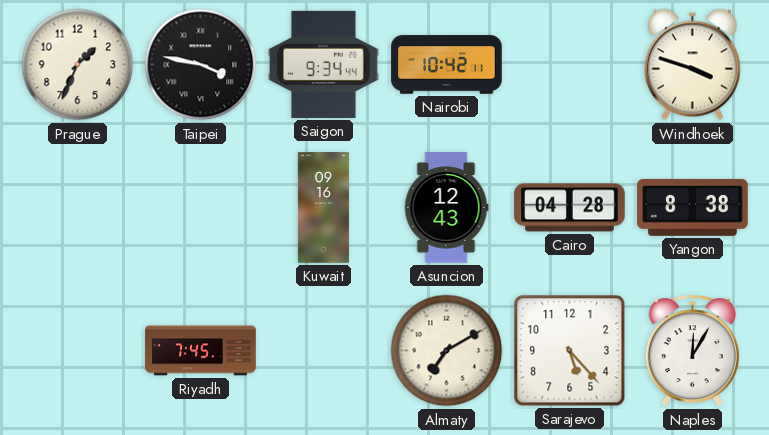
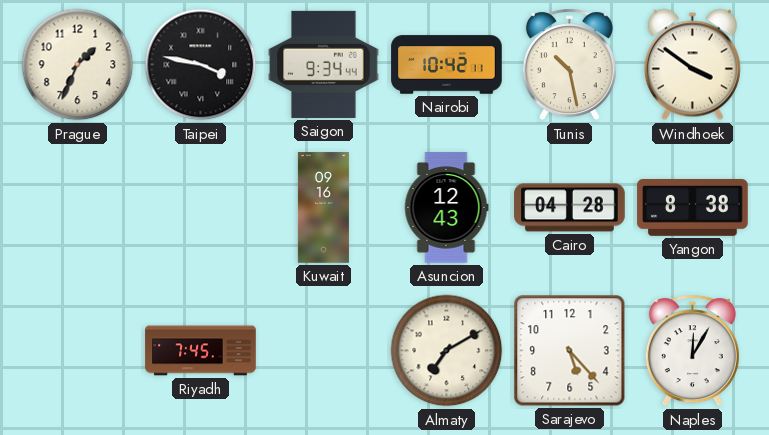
Tunis: none -> 10:28 (569, 65)
Windhoek: 3:48 -> 3:51 (692, 65)
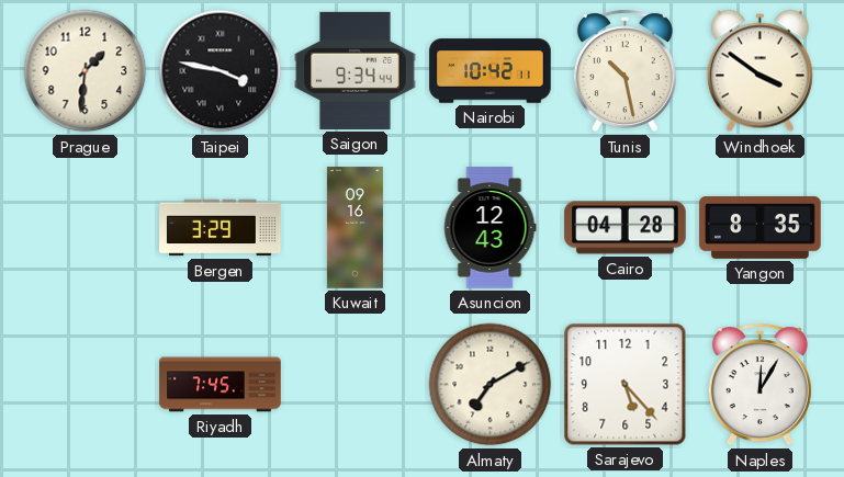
Prague: 1:34 -> 1:31 (86, 71)
Bergen: none -> 3:29 (221, 228)
Yangon: 8:38 -> 8:35 (761, 228)
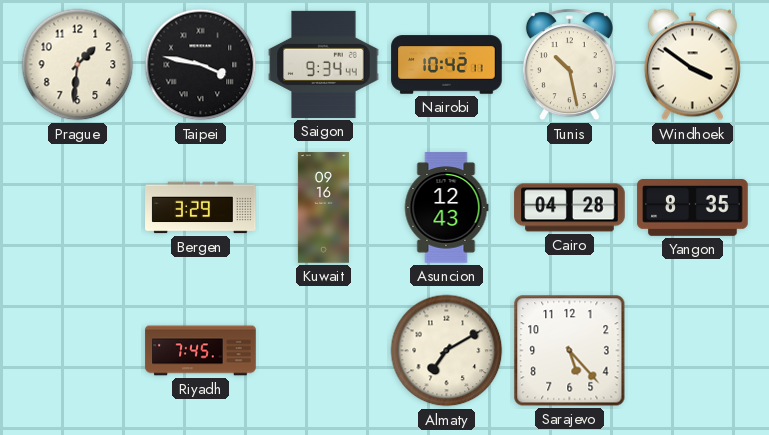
Naples: 12:05 -> none (759, 385)
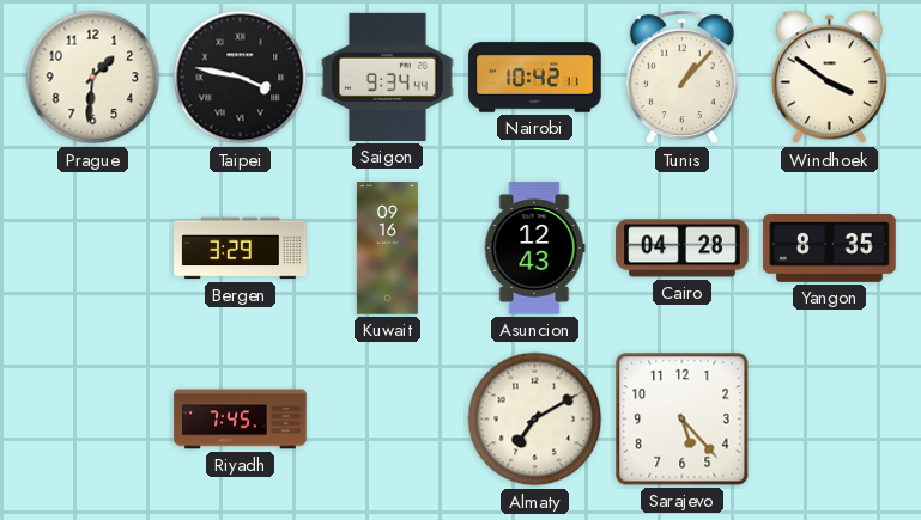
Tunis: 10:28 -> 1:07 (681, 78)
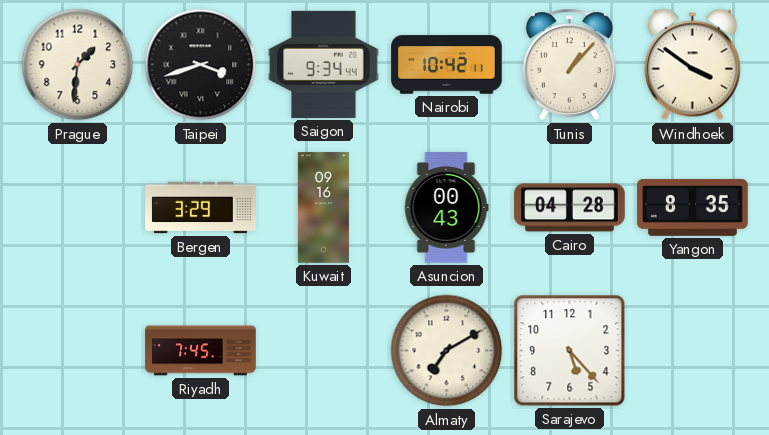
Taipei: 3:47 -> 3:42 (201, 65)
Asuncion: 12:43 -> 00:43 (446, 208)
